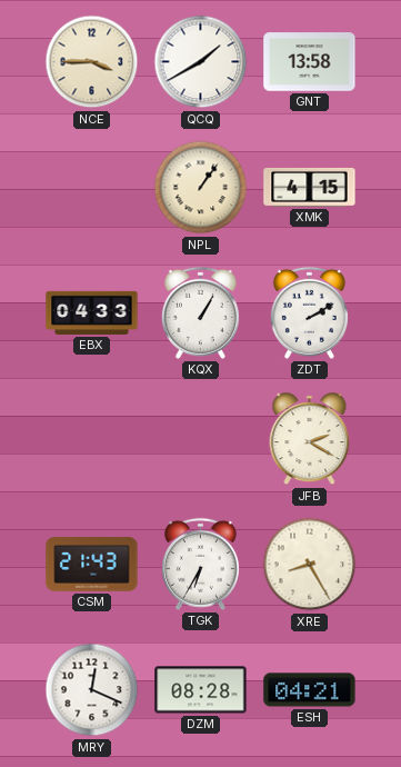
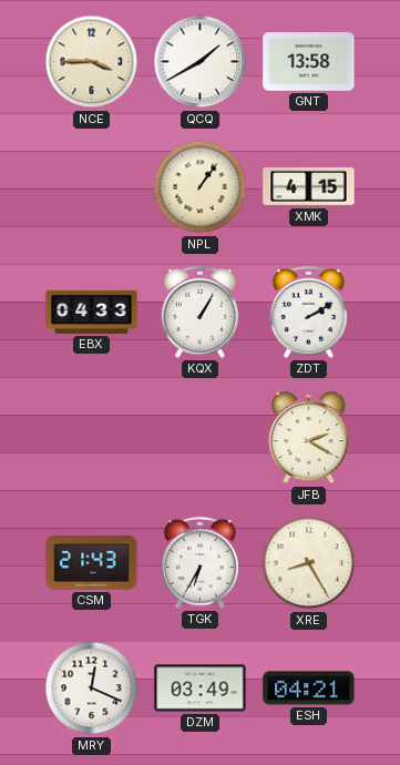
DZM: 08:28 -> 03:49 (201, 688)
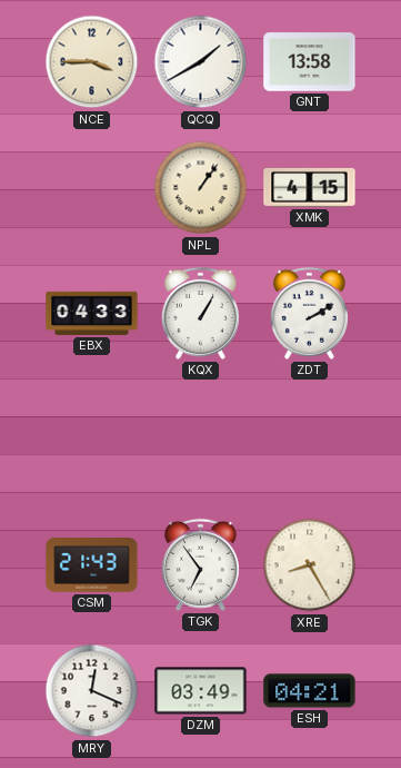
JFB: 2:20 -> none (309, 438)
TGK: 6:35 -> 6:54 (200, 564)
